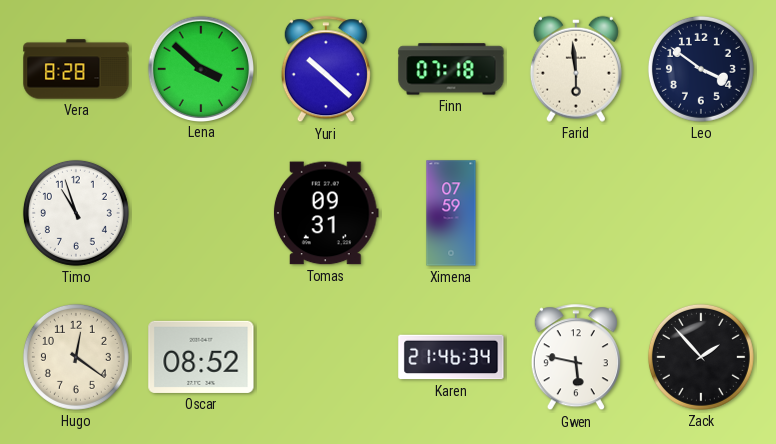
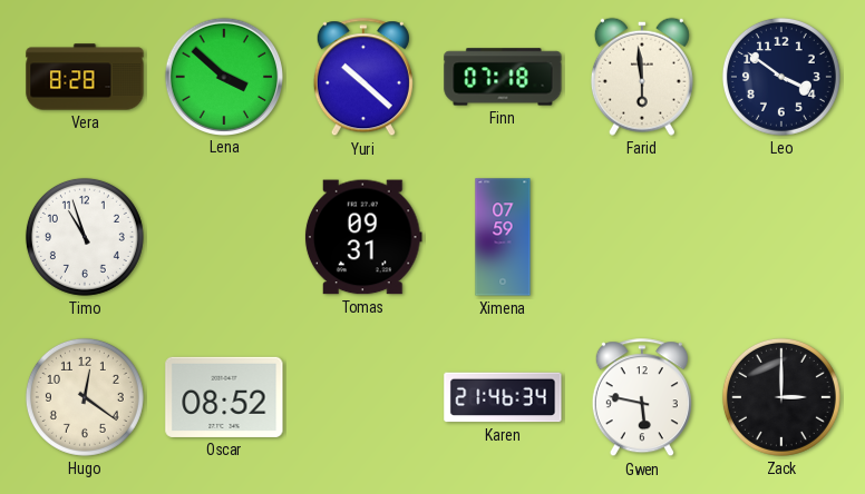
Zack: 1:53 -> 3:00 (781, 397)
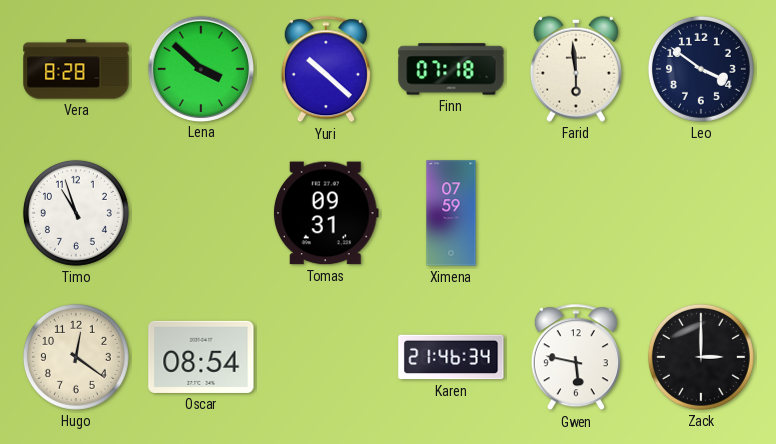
Oscar: 08:52 -> 08:54 (201, 357)
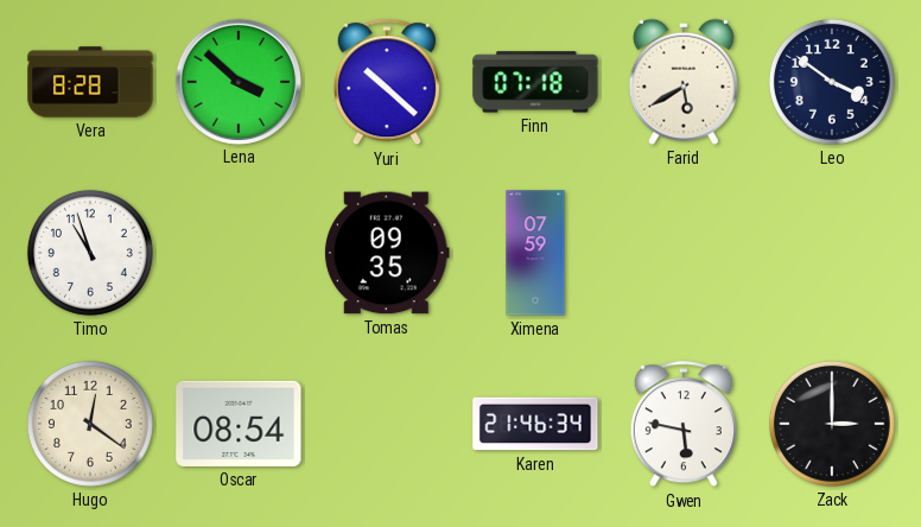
Farid: 5:59 -> 5:40 (684, 82)
Tomas: 09:31 -> 09:35 (387, 253)
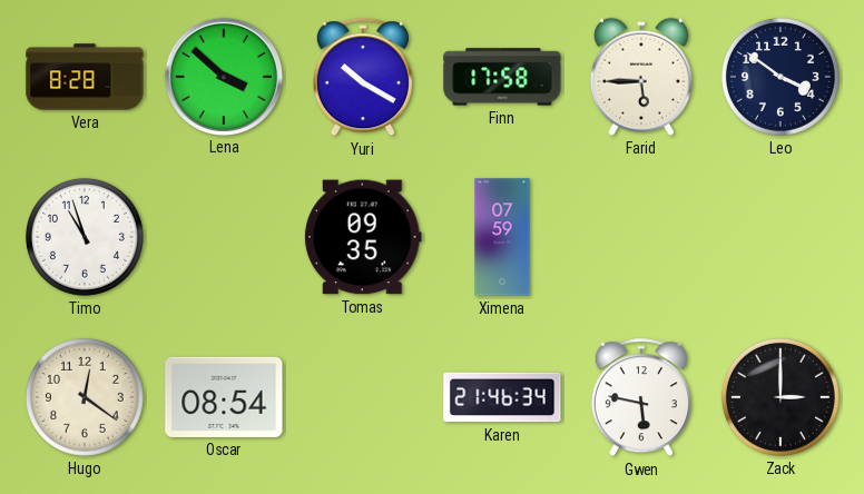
Yuri: 10:22 -> 10:20 (363, 78)
Finn: 07:18 -> 17:58 (502, 77)
Farid: 5:40 -> 5:45 (641, 77)
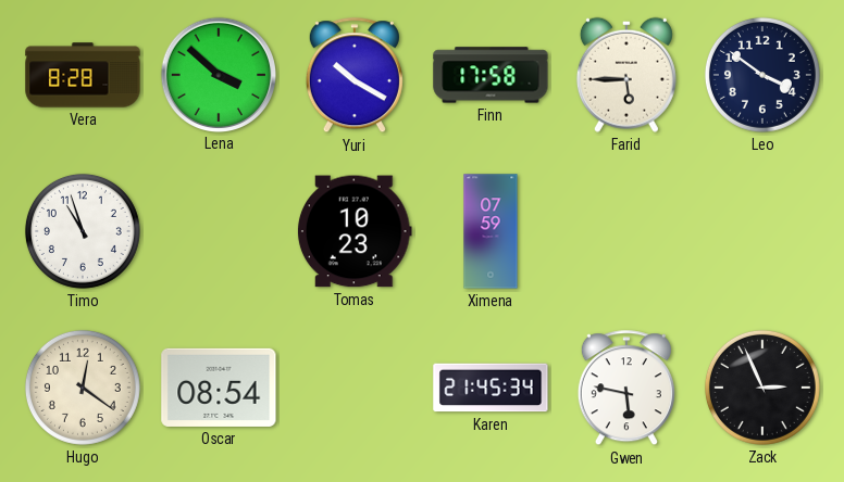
Tomas: 09:35 -> 10:23 (355, 231)
Karen: 21:46 -> 21:45 (491, 388)
Zack: 3:00 -> 2:56 (762, 388)
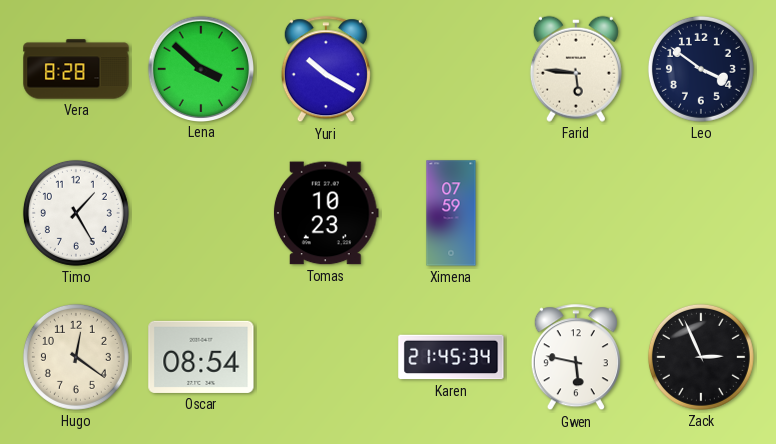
Finn: 17:58 -> none (491, 75)
Farid: 5:45 -> 5:46 (576, 69)
Timo: 10:57 -> 1:25 (76, 213)
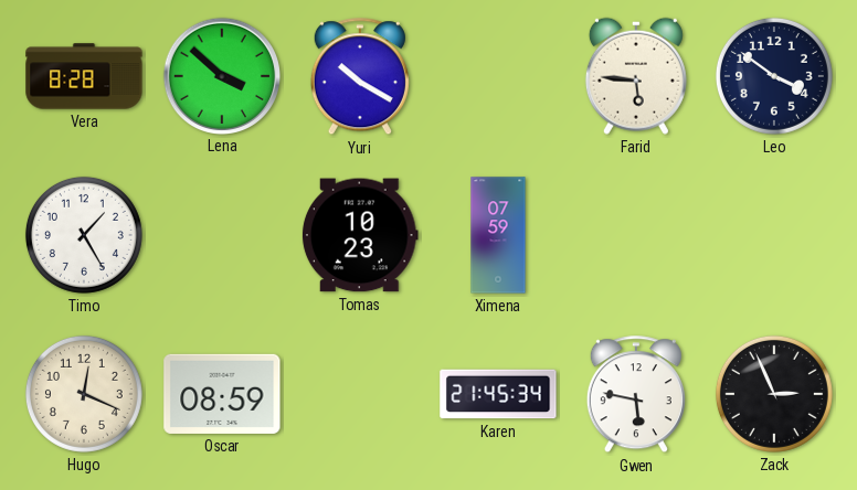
Hugo: 12:21 -> 12:19 (84, 394)
Oscar: 08:54 -> 08:59 (222, 394)
